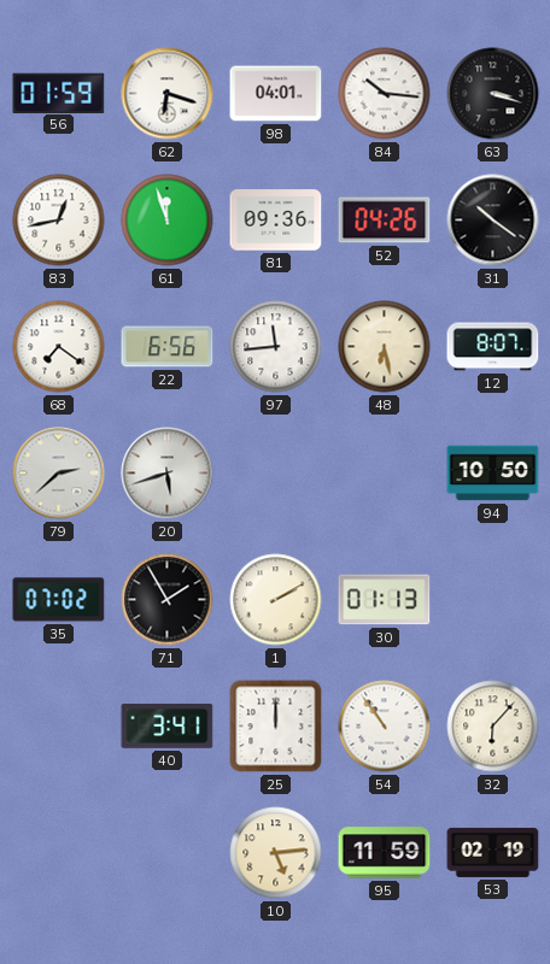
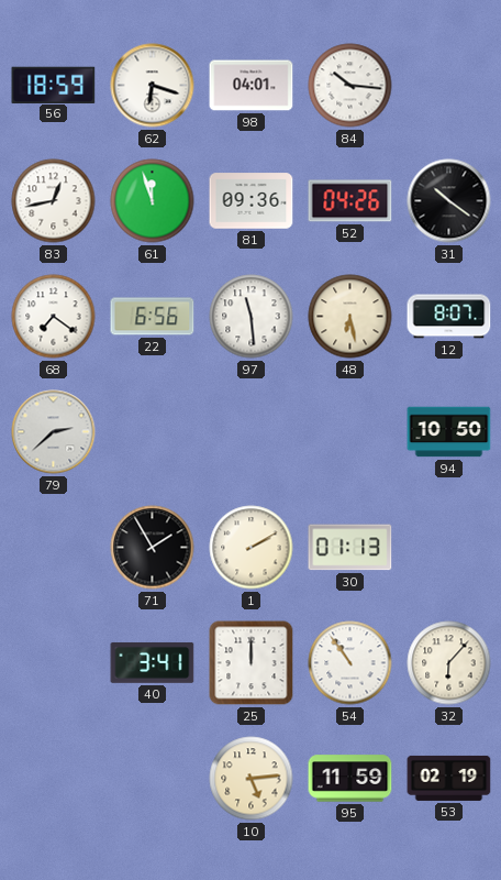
56: 01:59 -> 18:59 (54, 85)
63: 3:18 -> none (493, 94)
97: 11:44 -> 11:29 (252, 317)
20: 5:42 -> none (168, 474)
35: 07:02 -> none (59, 600)
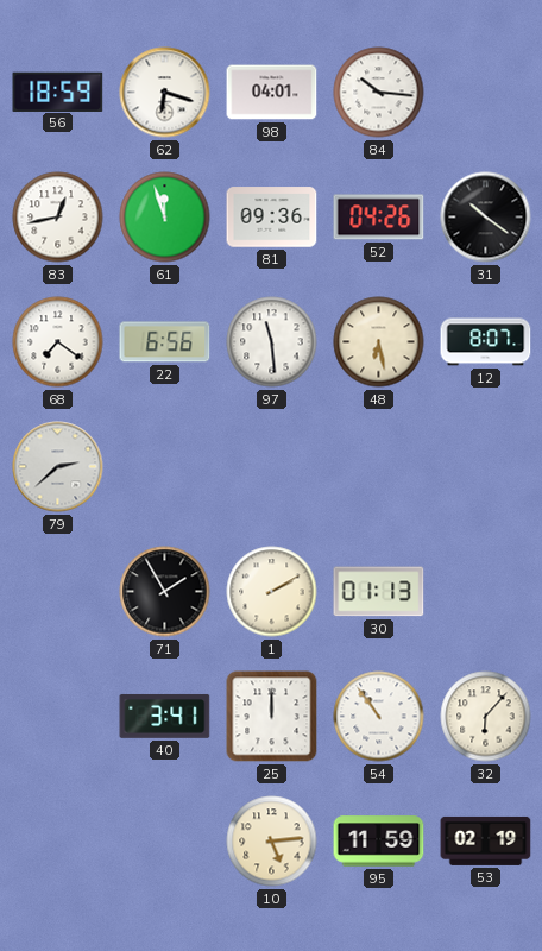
94: 10:50 -> none (449, 432)
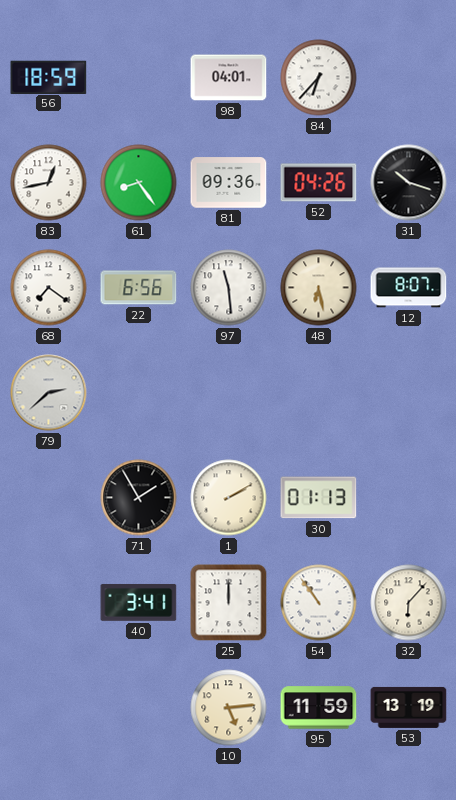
62: 6:18 -> none (165, 93)
84: 10:16 -> 6:37 (319, 78)
61: 11:57 -> 8:24 (139, 183)
31: 10:21 -> 10:18 (409, 183)
53: 02:19 -> 13:19 (409, 707)
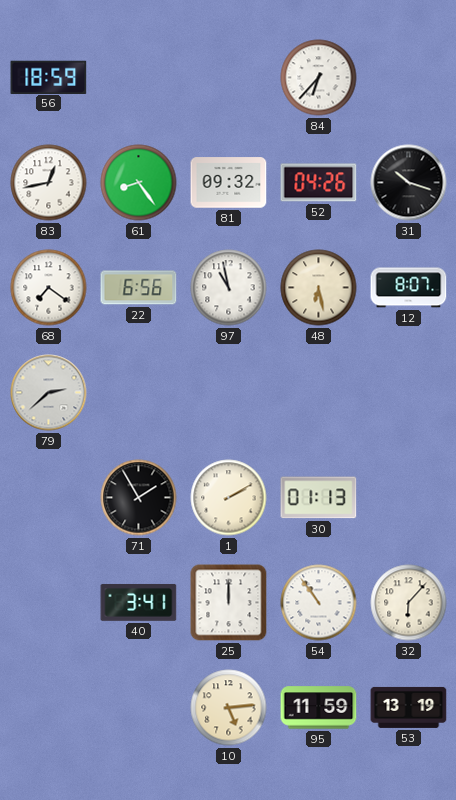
98: 04:01 -> none (229, 78)
81: 09:36 -> 09:32 (229, 183)
97: 11:29 -> 10:58 (229, 288)
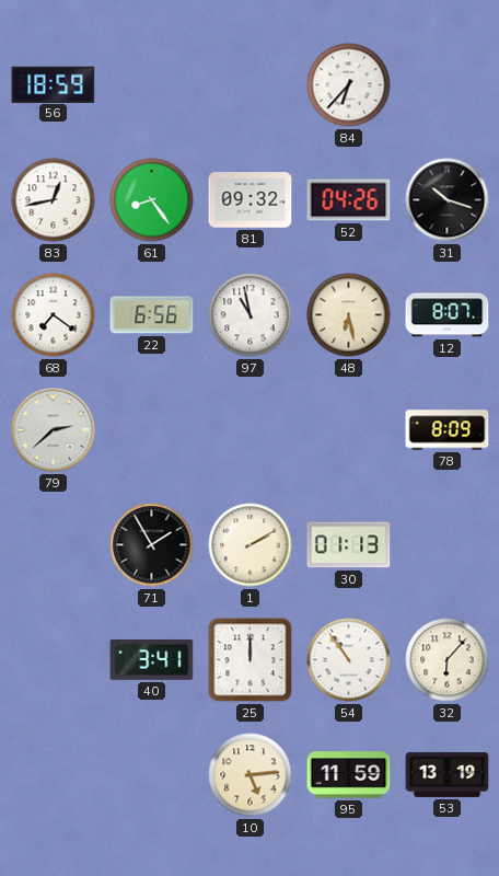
78: none -> 8:09 (448, 430)
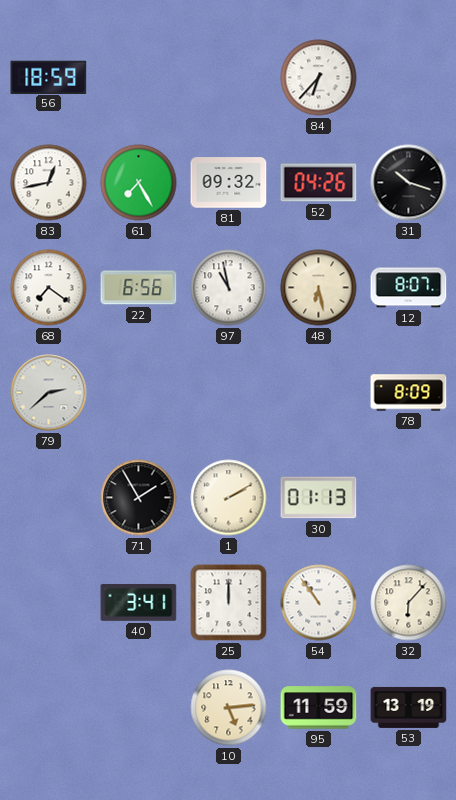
61: 8:24 -> 7:25 (139, 183)
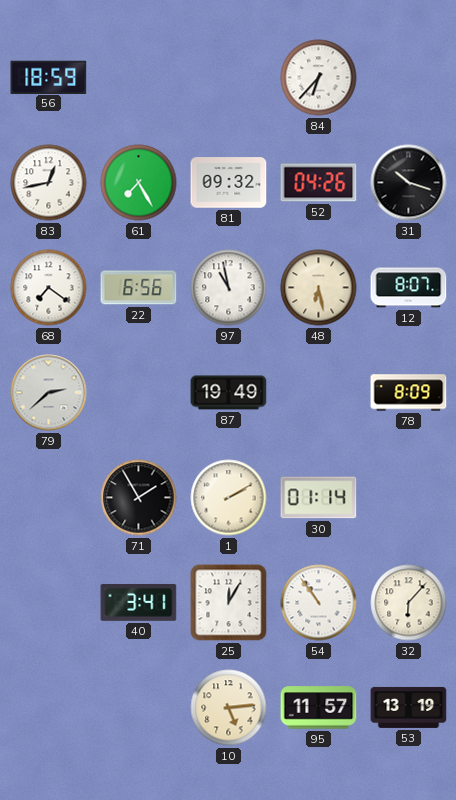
87: none -> 19:49 (229, 393)
30: 01:13 -> 01:14 (319, 498)
25: 12:00 -> 12:05 (229, 603)
95: 11:59 -> 11:57 (319, 708)
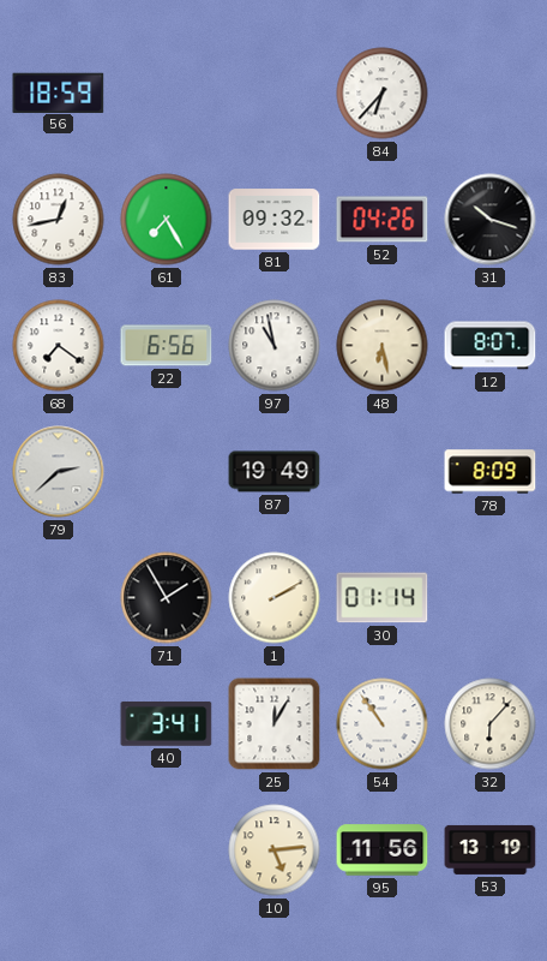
95: 11:57 -> 11:56 (383, 850)
